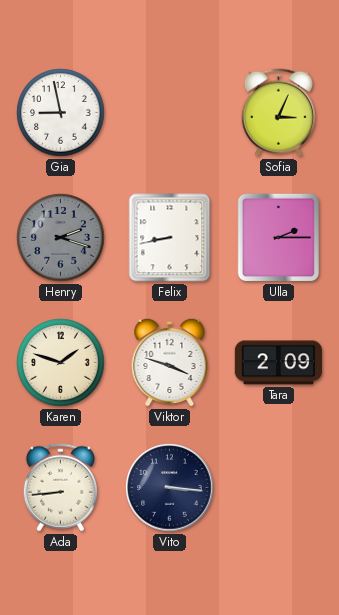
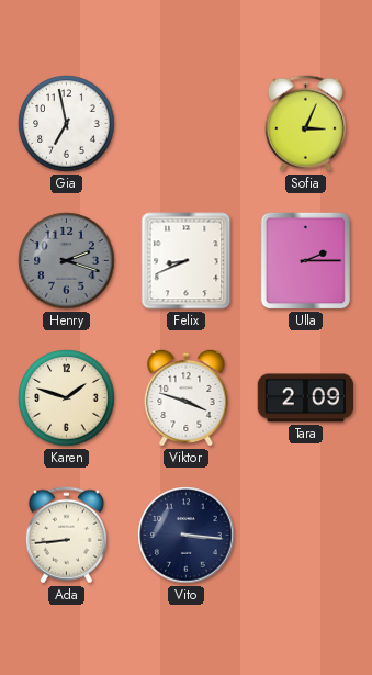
Gia: 8:58 -> 6:58 (67, 124)
Felix: 8:43 -> 8:41 (187, 261)
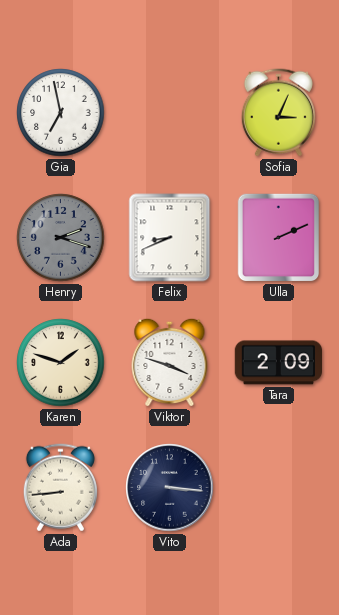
Ulla: 2:15 -> 2:11 (279, 238)
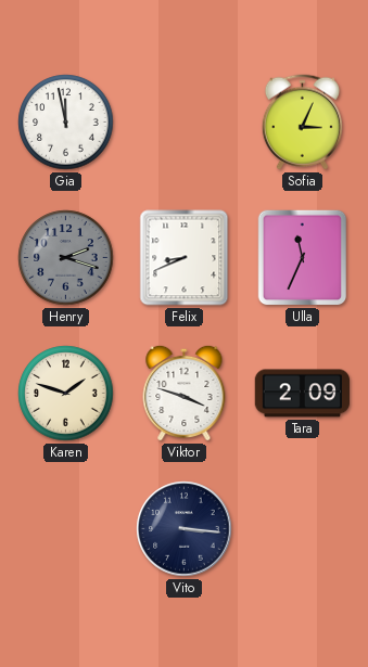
Gia: 6:58 -> 11:58 (66, 123)
Ulla: 2:11 -> 11:34 (303, 258)
Ada: 8:44 -> none (60, 488)
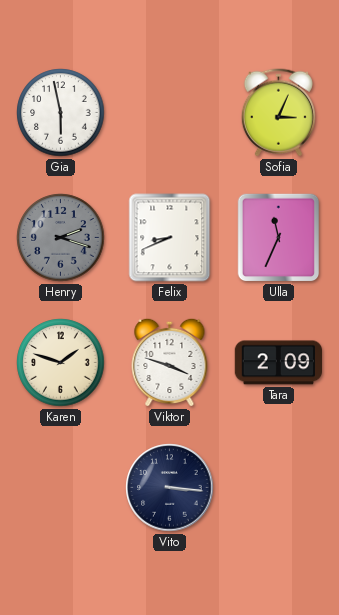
Gia: 11:58 -> 5:58 (61, 113)
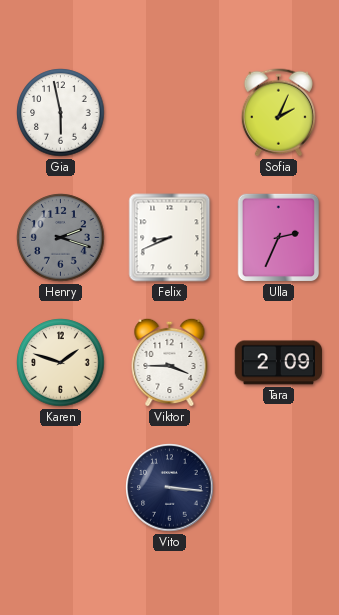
Sofia: 3:04 -> 2:04 (278, 113)
Ulla: 11:34 -> 2:34 (279, 238)
Viktor: 3:48 -> 3:45 (170, 362)
